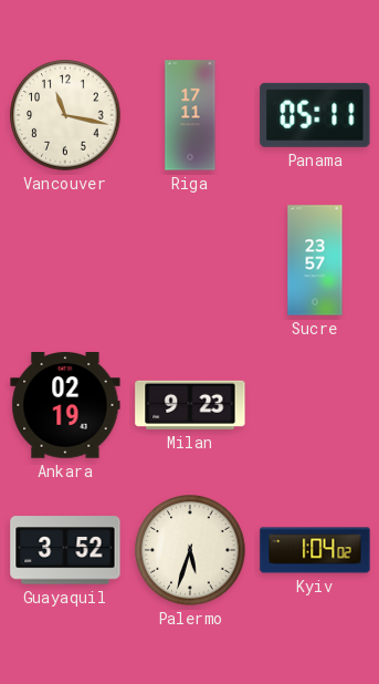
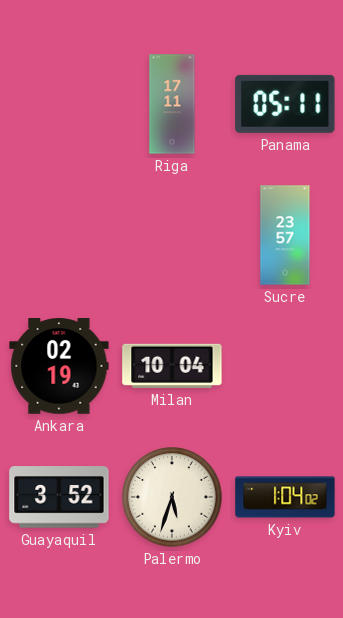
Vancouver: 11:17 -> none (65, 115)
Milan: 9:23 -> 10:04 (172, 366)
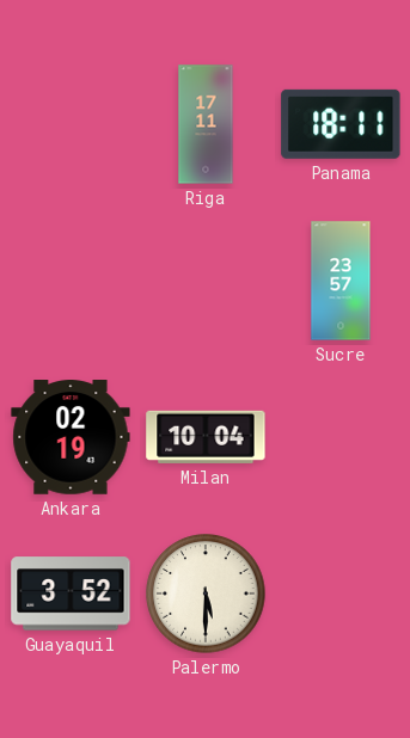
Panama: 05:11 -> 18:11 (341, 124)
Palermo: 5:33 -> 5:30 (206, 594)
Kyiv: 1:04 -> none (285, 497)
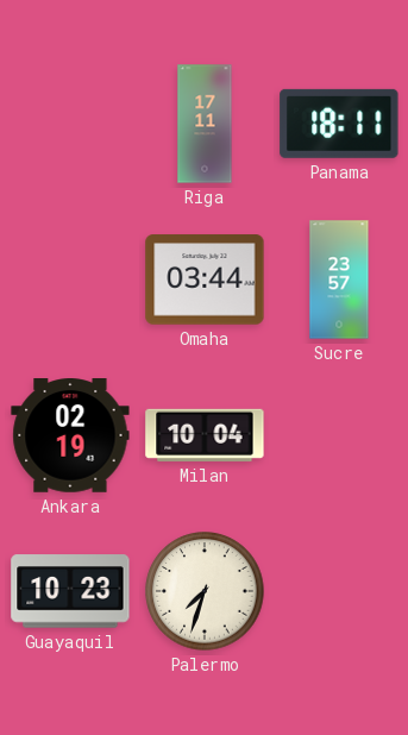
Omaha: none -> 03:44 (205, 279)
Guayaquil: 3:52 -> 10:23 (70, 591)
Palermo: 5:30 -> 7:33 (205, 591)
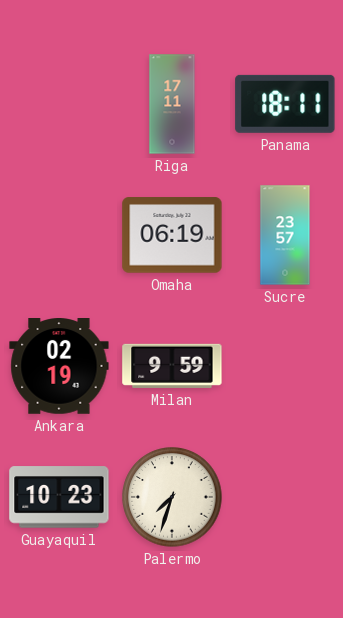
Omaha: 03:44 -> 06:19 (172, 235)
Milan: 10:04 -> 9:59 (172, 366)
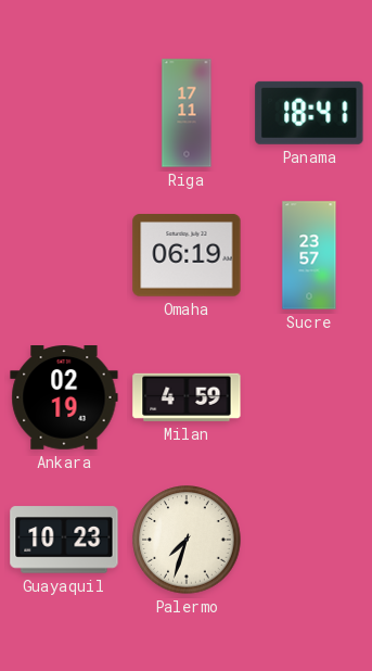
Panama: 18:11 -> 18:41 (309, 113)
Milan: 9:59 -> 4:59 (187, 397)
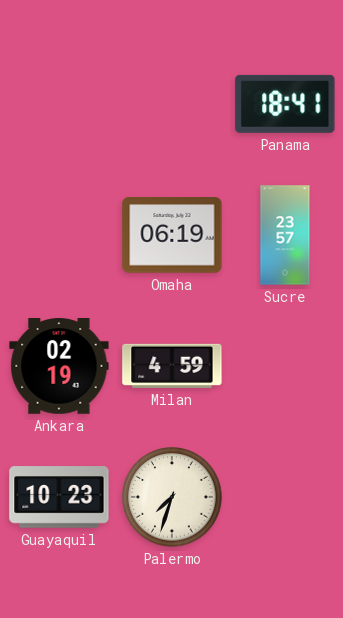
Riga: 17:11 -> none (187, 113)
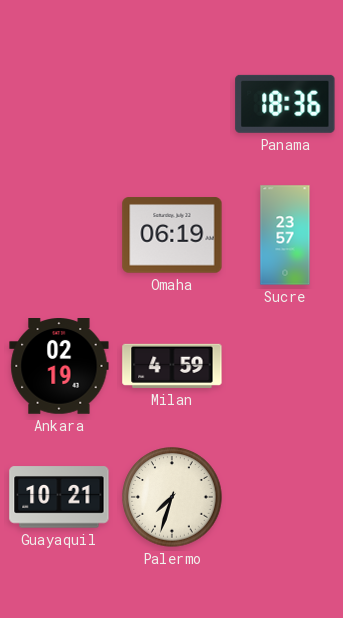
Panama: 18:41 -> 18:36 (285, 104)
Guayaquil: 10:23 -> 10:21 (59, 497)
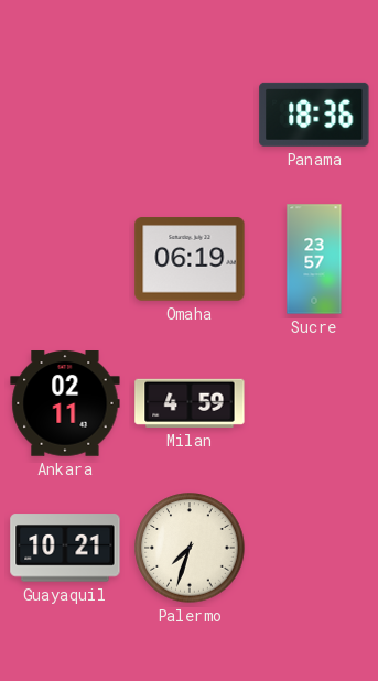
Ankara: 02:19 -> 02:11 (65, 403)
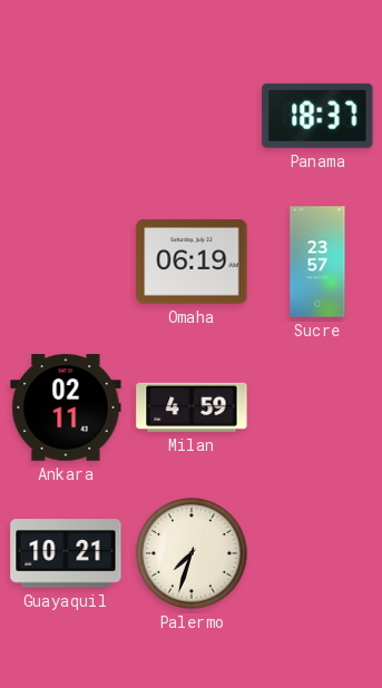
Panama: 18:36 -> 18:37 (317, 116)
